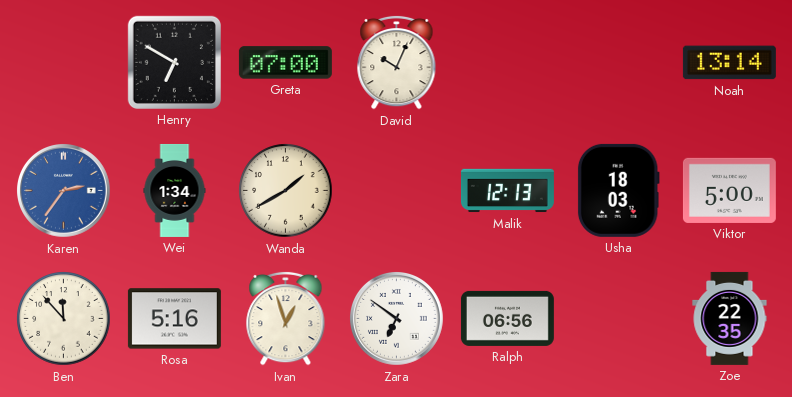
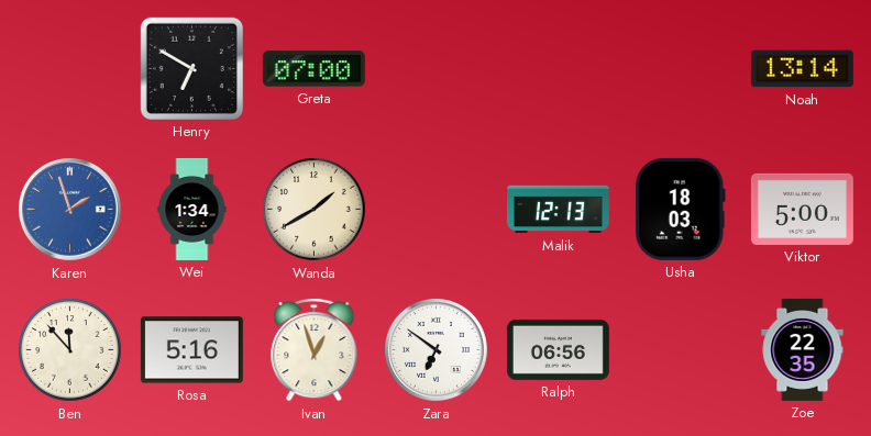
David: 10:04 -> none (397, 62)
Karen: 2:36 -> 1:57 (70, 210)
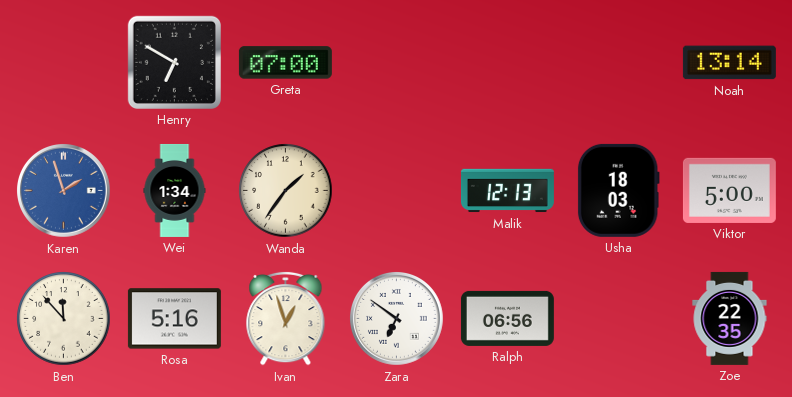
Wanda: 1:40 -> 1:36 (286, 191)
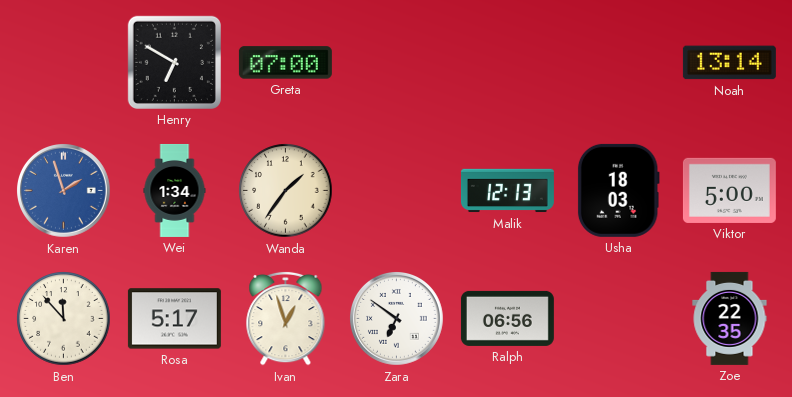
Rosa: 5:16 -> 5:17 (174, 319)
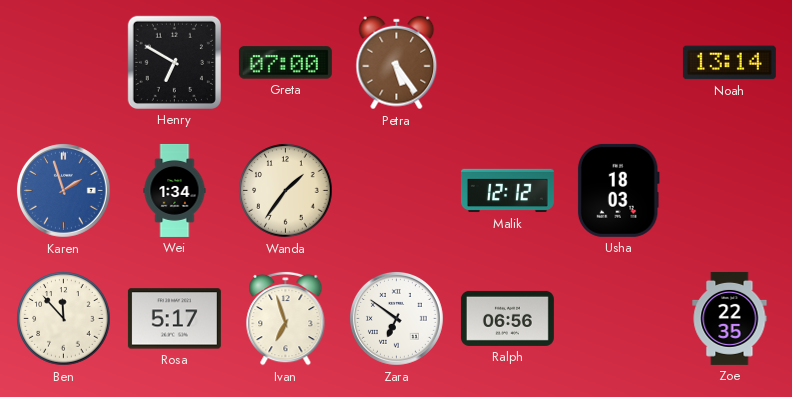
Petra: none -> 5:24 (397, 63)
Malik: 12:13 -> 12:12 (507, 191)
Viktor: 5:00 -> none (729, 190)
Ivan: 12:57 -> 6:57 (286, 318)
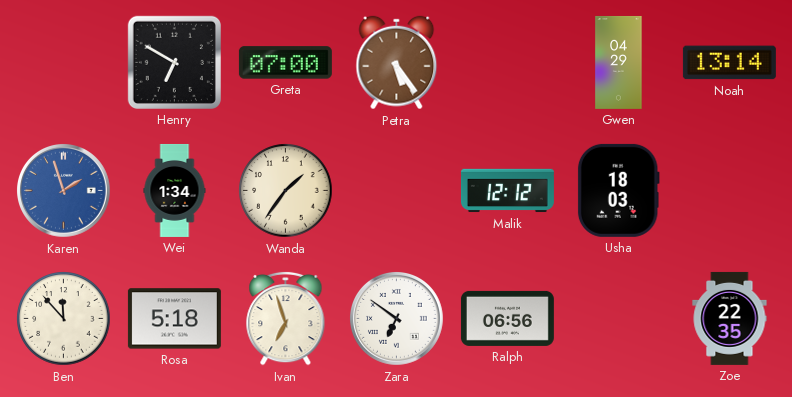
Gwen: none -> 04:29 (619, 62)
Rosa: 5:17 -> 5:18 (174, 319)
